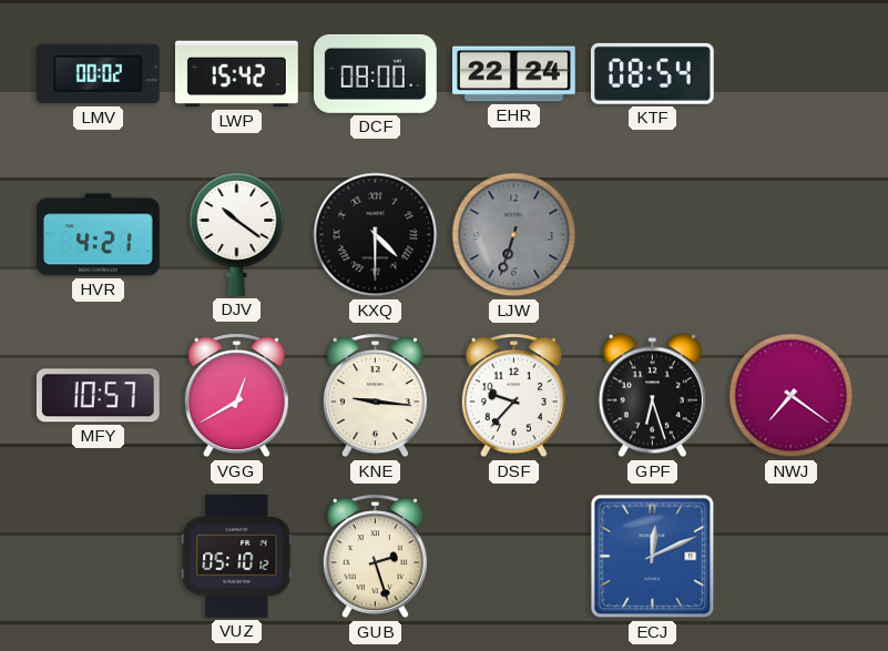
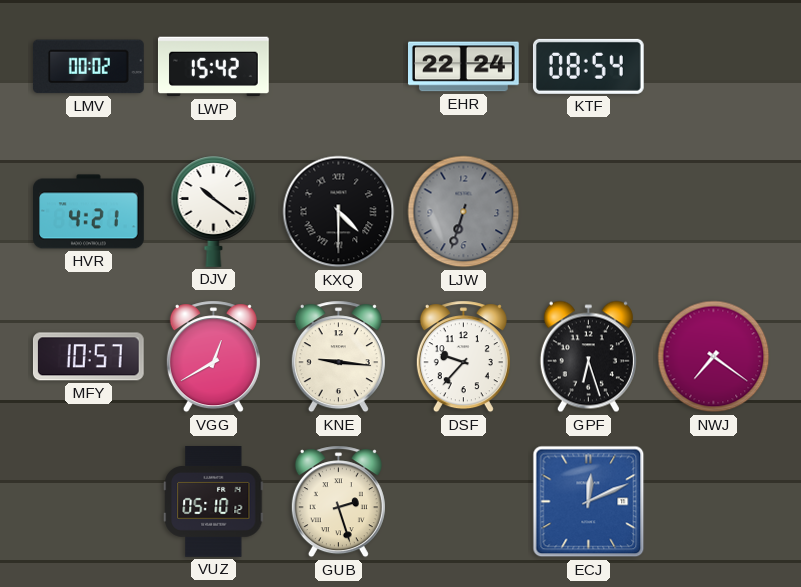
DCF: 08:00 -> none (376, 73)
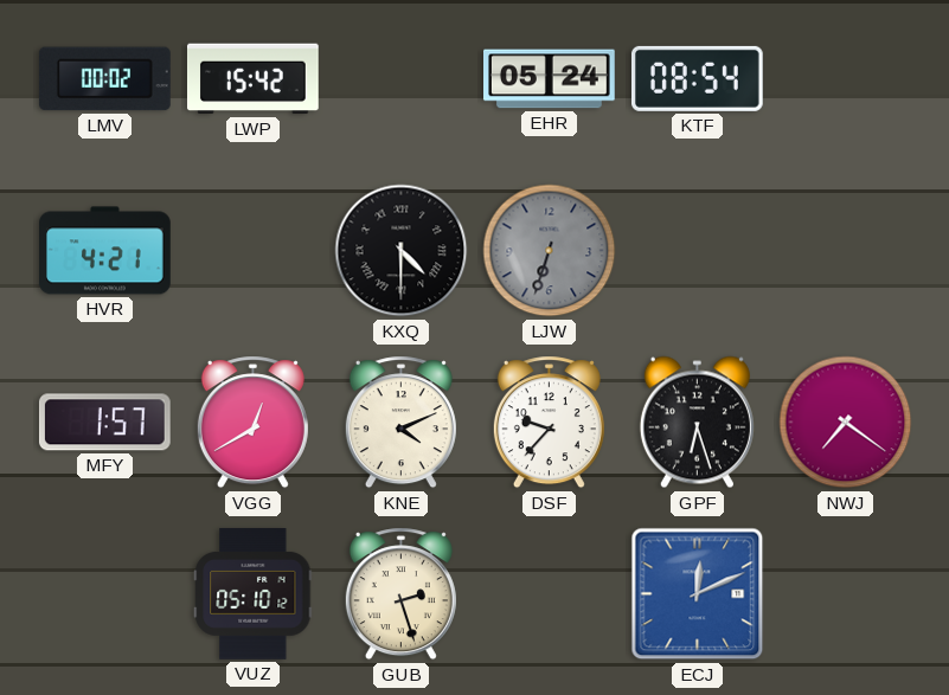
EHR: 22:24 -> 05:24 (550, 79)
DJV: 10:21 -> none (214, 211)
MFY: 10:57 -> 1:57 (104, 423)
KNE: 9:16 -> 4:11 (400, 423)
